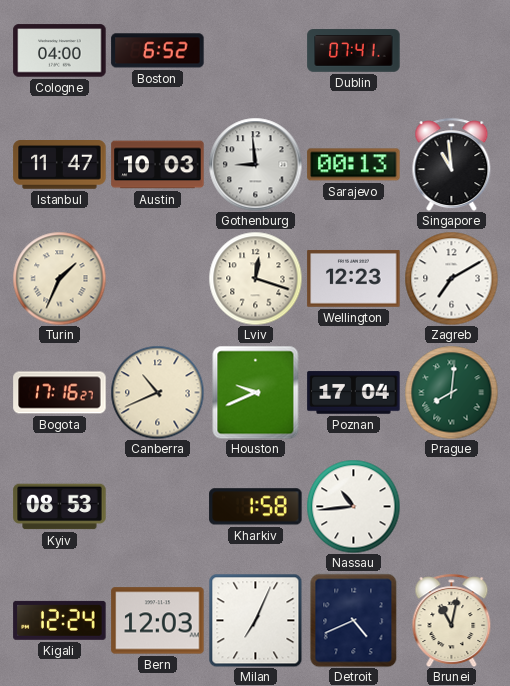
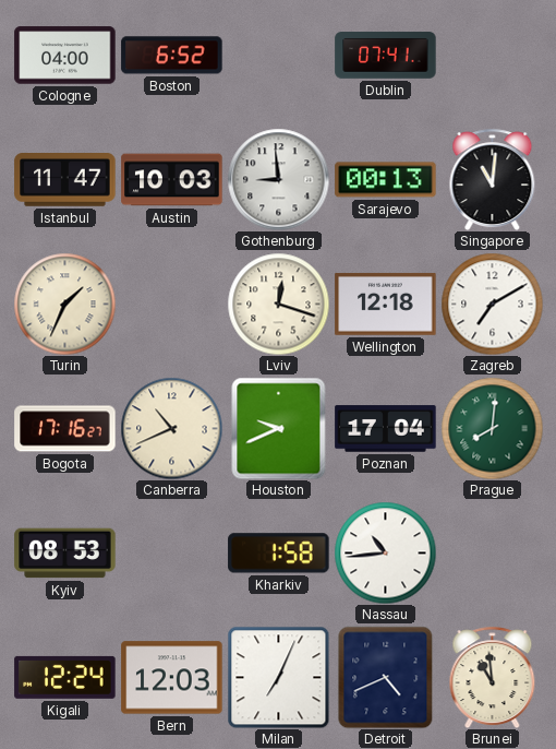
Singapore: 10:59 -> 11:01 (493, 179)
Wellington: 12:23 -> 12:18 (386, 304)
Brunei: 11:02 -> 10:59 (493, 677)
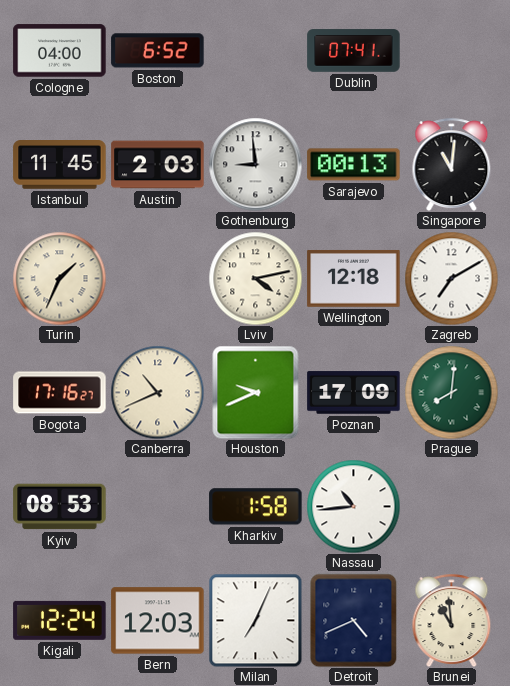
Istanbul: 11:47 -> 11:45 (60, 165)
Austin: 10:03 -> 2:03 (158, 165)
Lviv: 12:18 -> 4:13 (255, 278)
Poznan: 17:04 -> 17:09 (354, 393)
